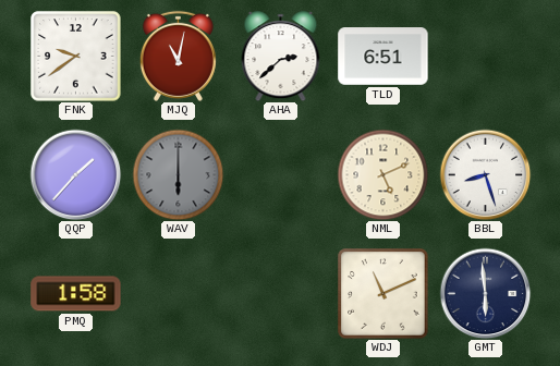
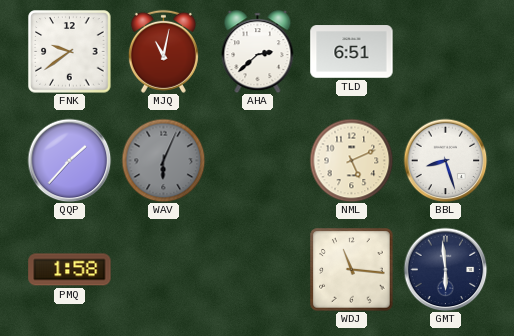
WAV: 6:00 -> 6:04 (163, 160)
WDJ: 11:11 -> 11:16 (352, 270)
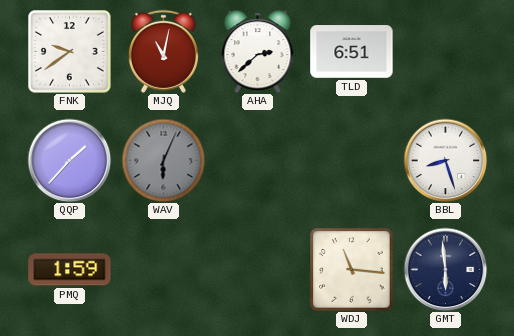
NML: 5:11 -> none (351, 160)
PMQ: 1:58 -> 1:59 (70, 270)
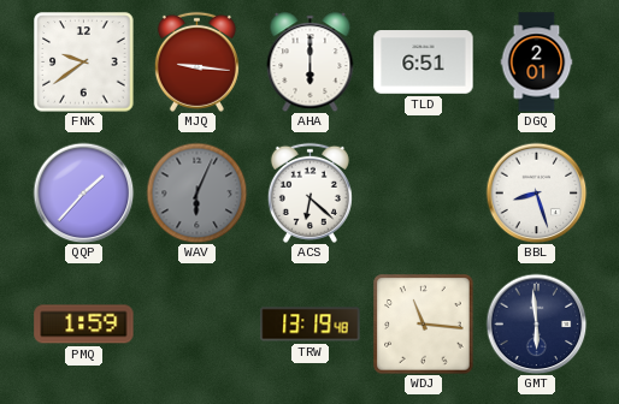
MJQ: 11:02 -> 9:16 (196, 61)
AHA: 2:38 -> 6:00 (311, 63)
DGQ: none -> 2:01 (537, 63)
ACS: none -> 6:22 (309, 192)
TRW: none -> 13:19 (311, 325)
